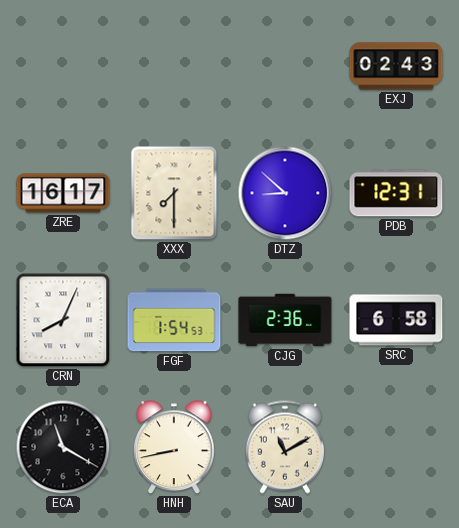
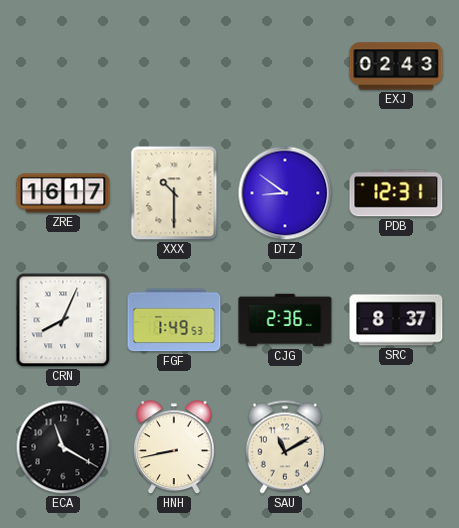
XXX: 7:30 -> 10:30 (174, 193)
DTZ: 8:52 -> 8:51 (285, 193)
FGF: 1:54 -> 1:49 (174, 320)
SRC: 6:58 -> 8:37 (396, 320)
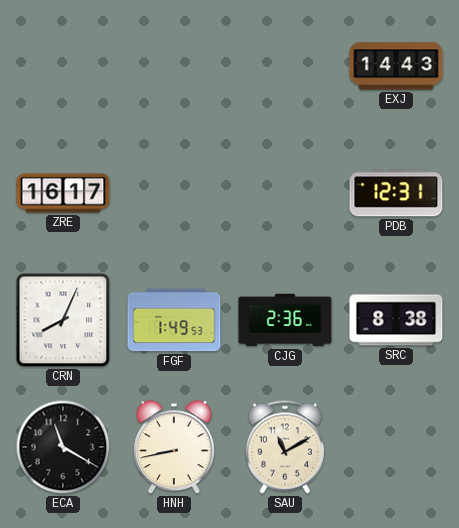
EXJ: 02:43 -> 14:43 (396, 66)
XXX: 10:30 -> none (174, 193)
DTZ: 8:51 -> none (285, 193)
SRC: 8:37 -> 8:38 (396, 320)
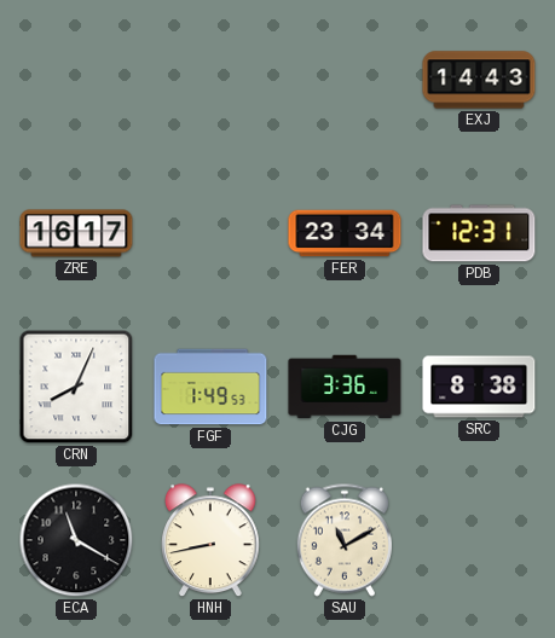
FER: none -> 23:34 (345, 233)
CJG: 2:36 -> 3:36 (345, 387)
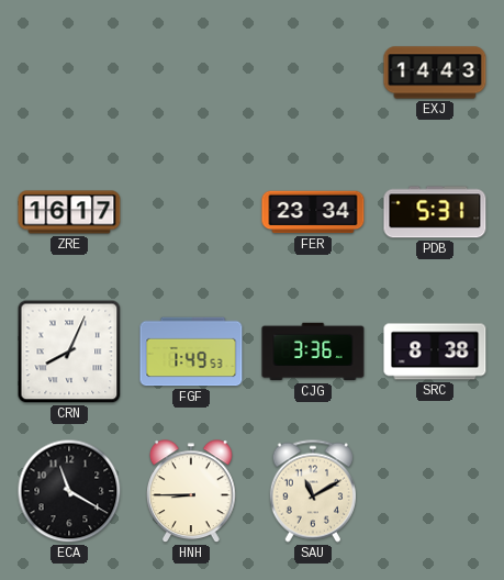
PDB: 12:31 -> 5:31 (435, 212)
HNH: 8:43 -> 8:45 (192, 492)
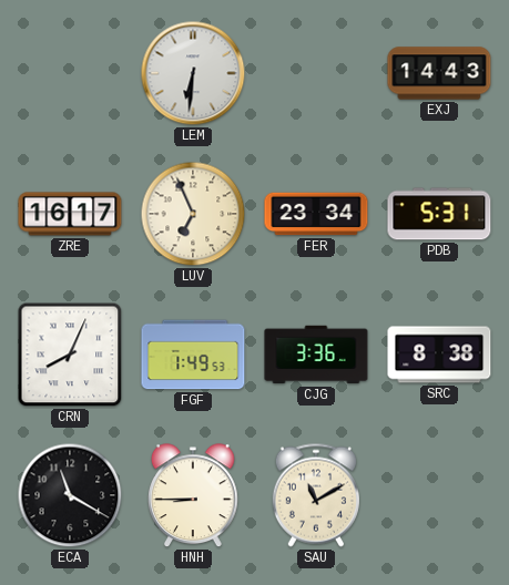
LEM: none -> 6:31 (193, 73)
LUV: none -> 6:56 (193, 214)
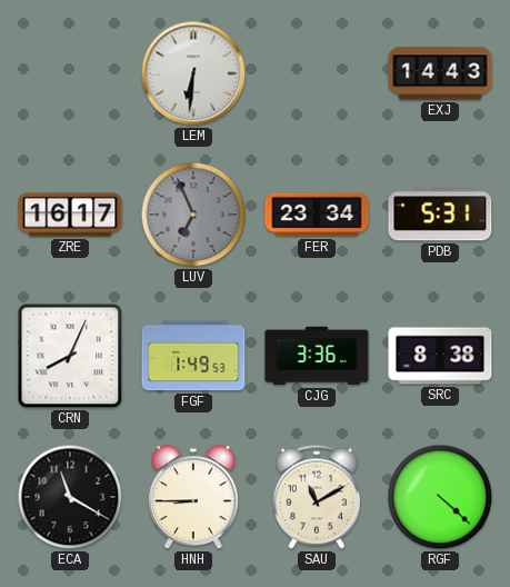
LUV dial: cream -> grey (193, 215)
RGF: none -> 4:22 (440, 497)
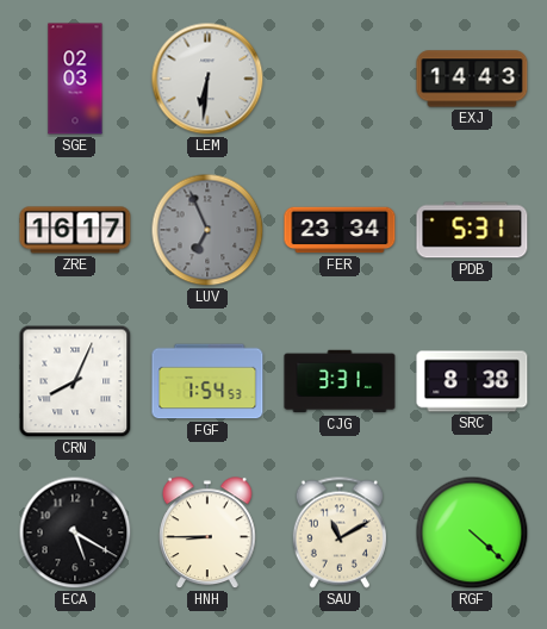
SGE: none -> 02:03 (75, 79)
FGF: 1:49 -> 1:54 (207, 381)
CJG: 3:36 -> 3:31 (340, 381)
ECA: 11:20 -> 5:20 (75, 533)
